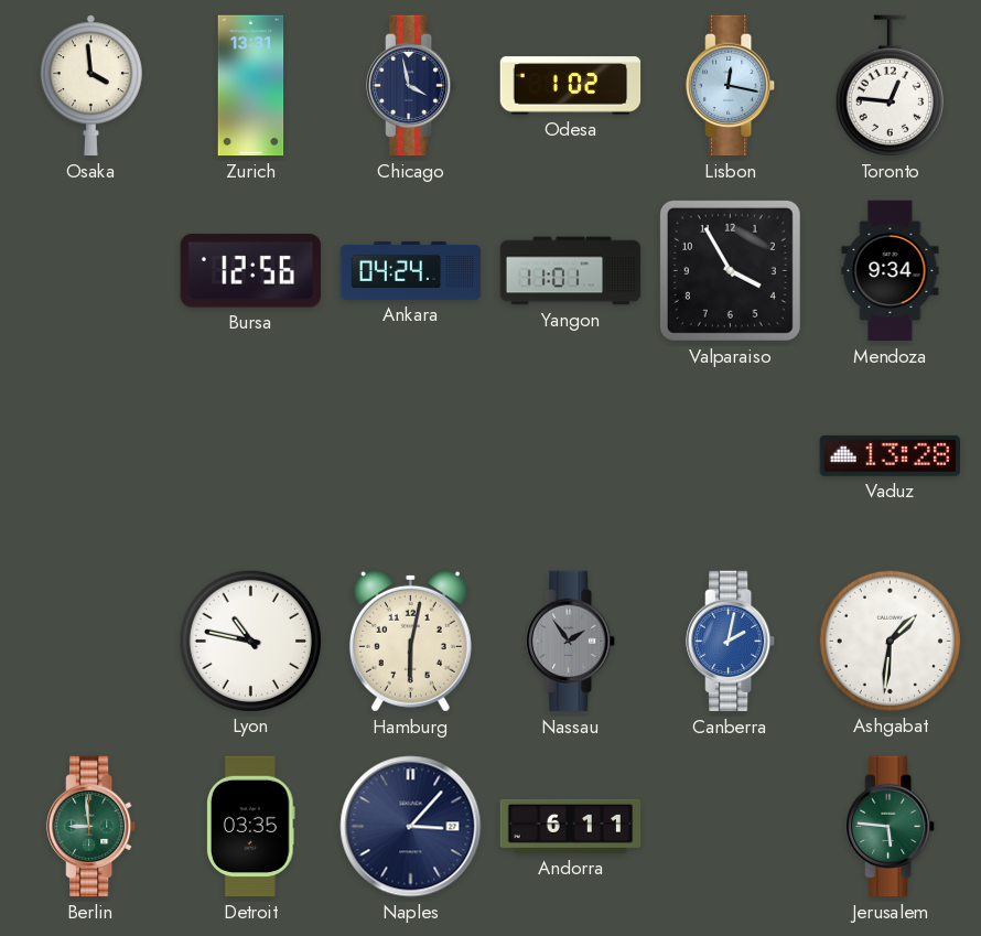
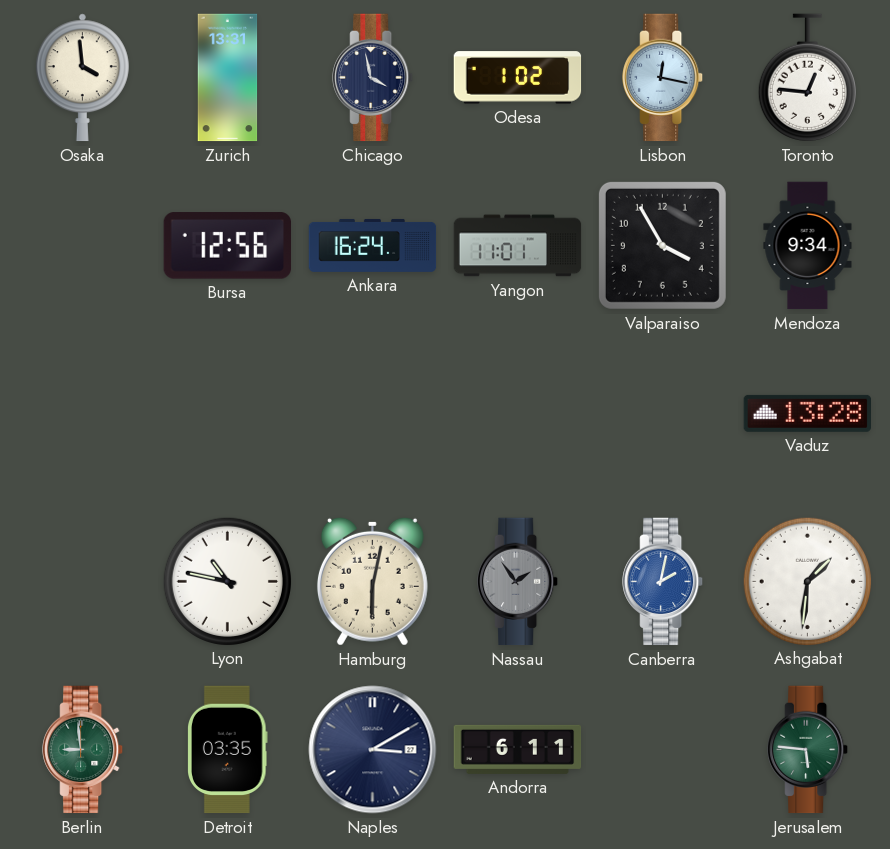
Ankara: 04:24 -> 16:24 (373, 245)
Naples: 3:07 -> 3:10 (373, 750)
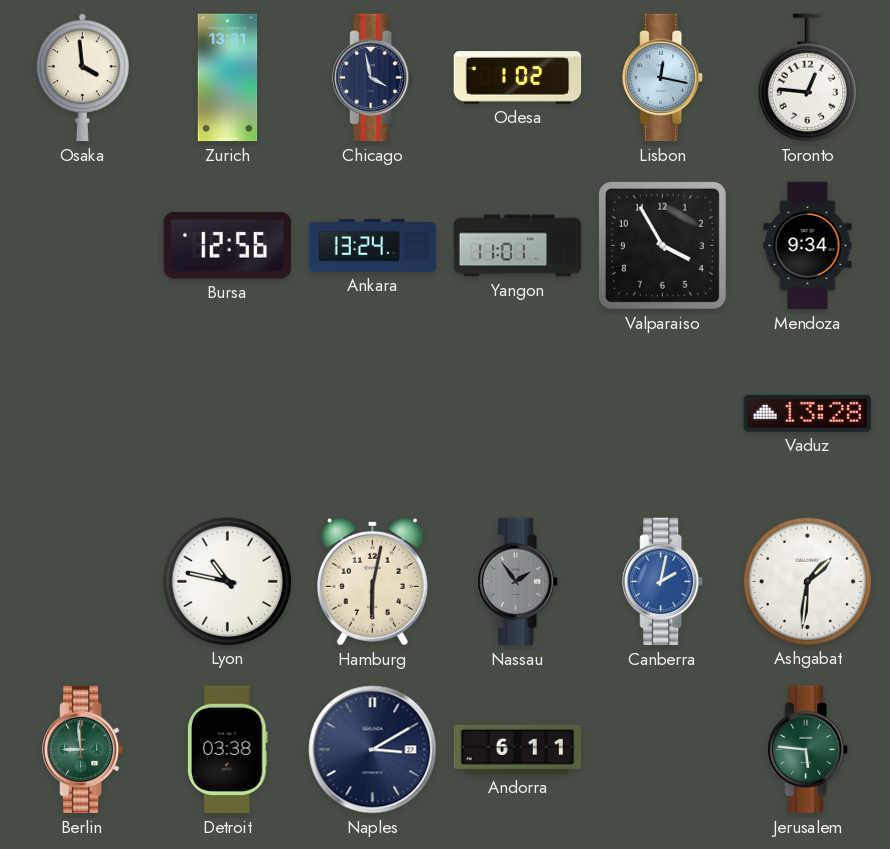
Ankara: 16:24 -> 13:24 (373, 245)
Detroit: 03:35 -> 03:38 (228, 750)
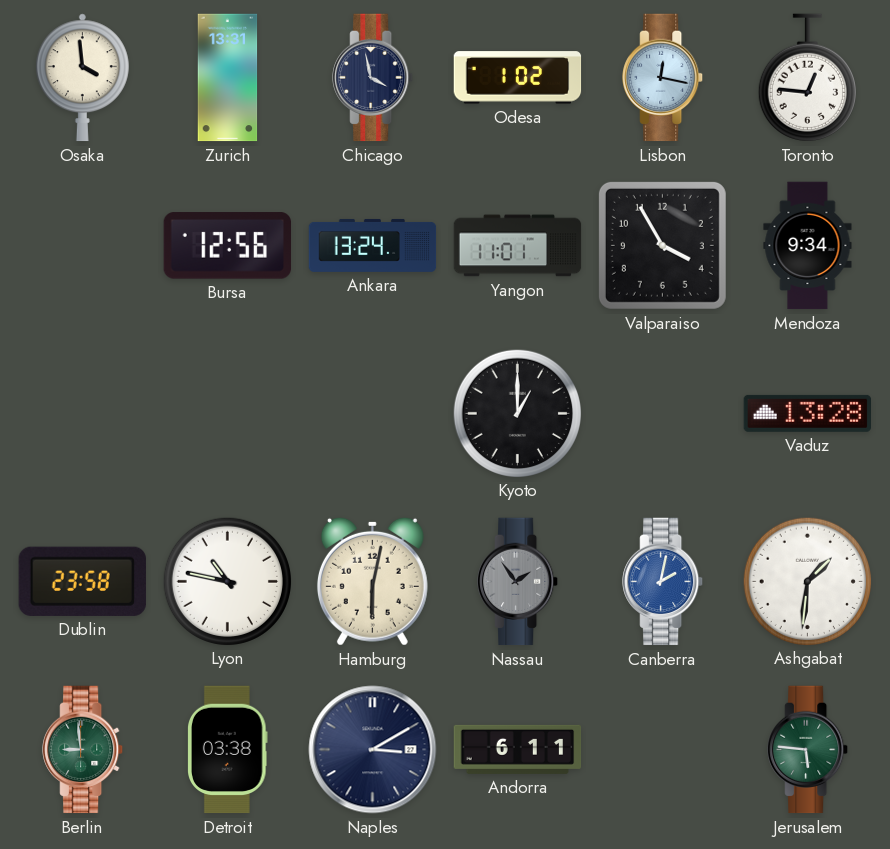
Kyoto: none -> 1:00 (517, 413)
Dublin: none -> 23:58 (82, 581)
